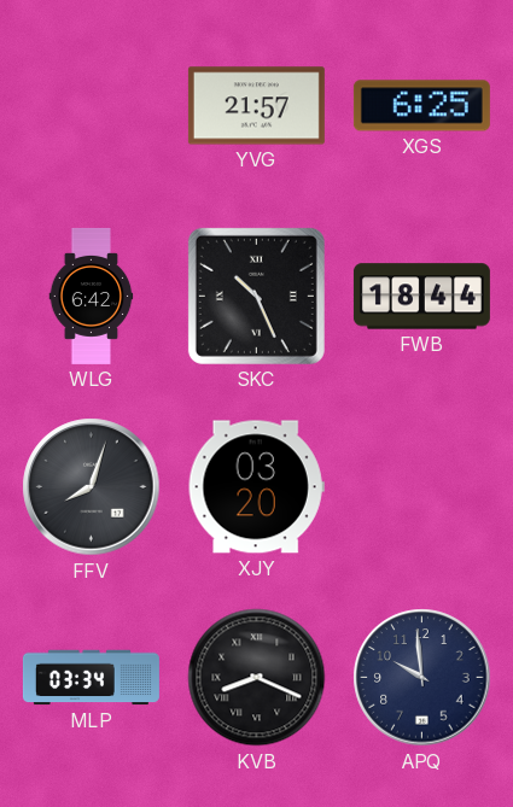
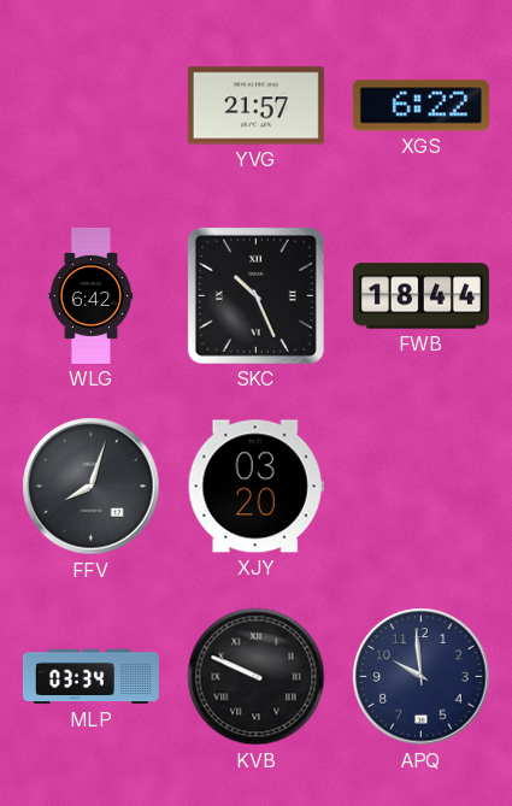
XGS: 6:25 -> 6:22 (420, 106)
KVB: 8:19 -> 9:49 (257, 677)
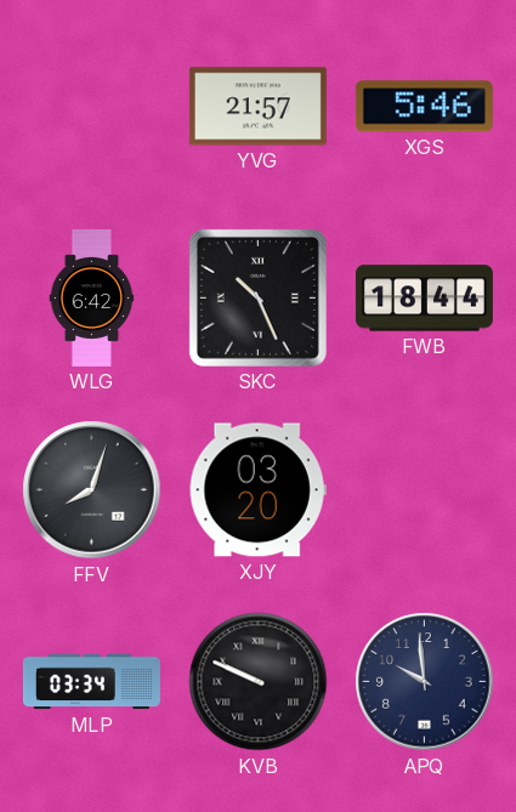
XGS: 6:22 -> 5:46 (424, 107)
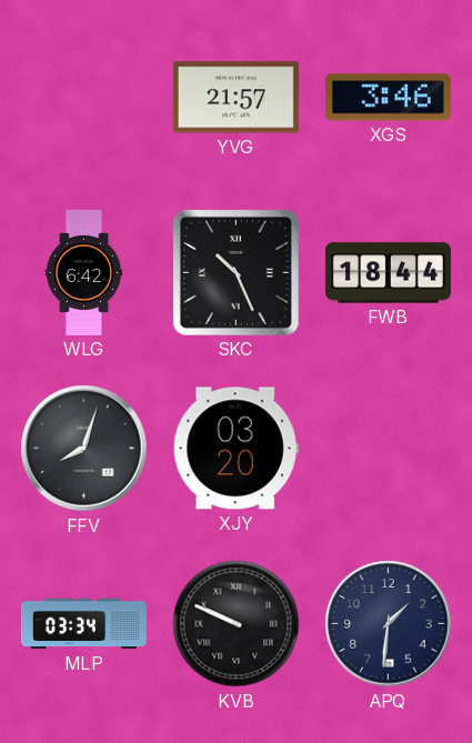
XGS: 5:46 -> 3:46 (388, 98)
APQ: 9:59 -> 1:31 (389, 624)
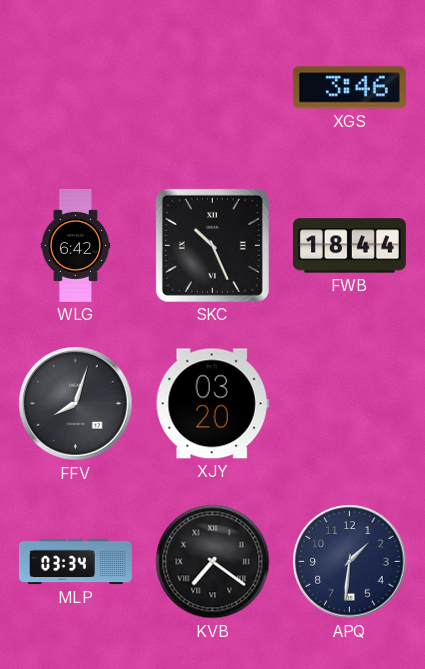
YVG: 21:57 -> none (235, 98)
KVB: 9:49 -> 7:21 (213, 562)
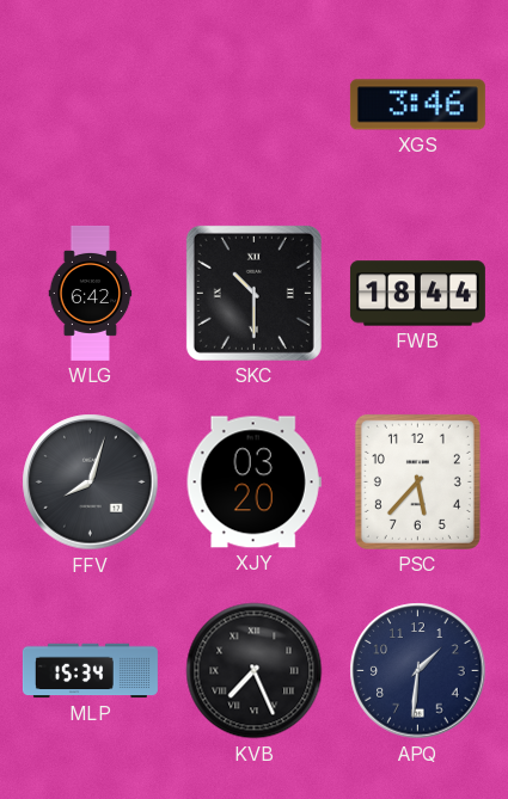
SKC: 10:26 -> 10:30 (253, 293)
PSC: none -> 5:37 (417, 481)
MLP: 03:34 -> 15:34 (90, 671)
KVB: 7:21 -> 7:26 (255, 671)
